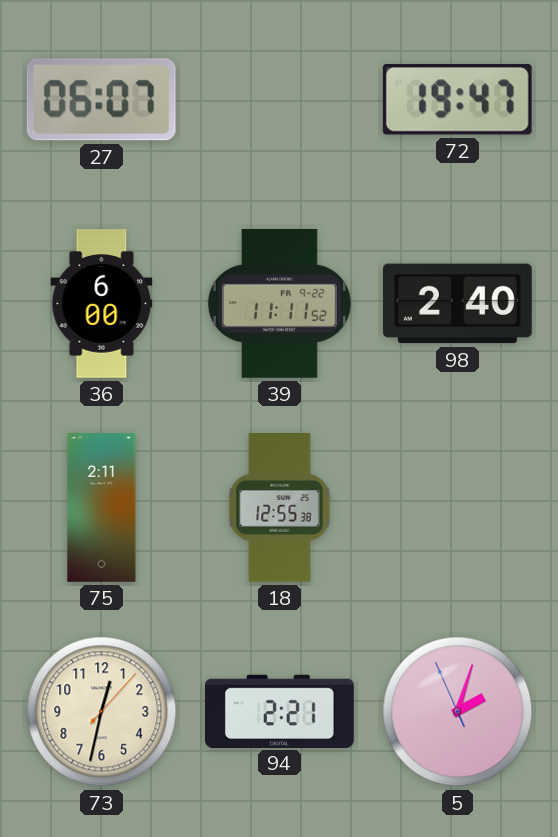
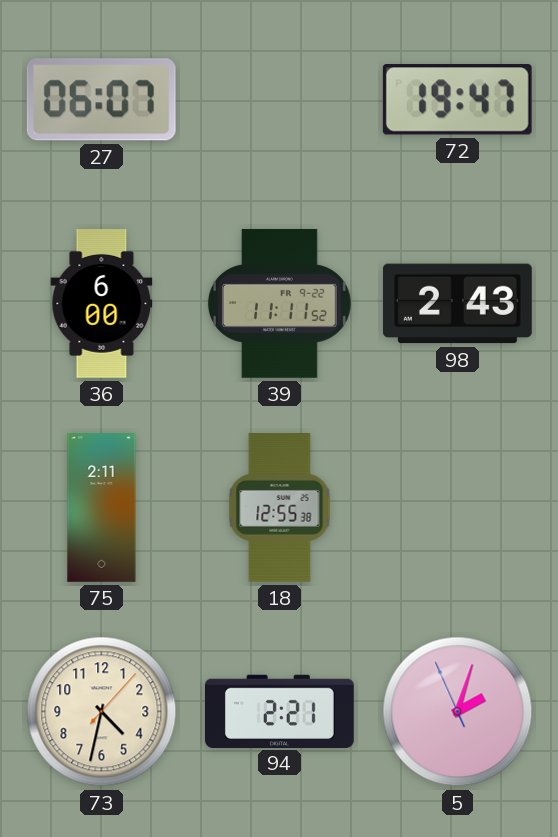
98: 2:40 -> 2:43 (457, 304)
73: 12:32 -> 4:32 (102, 712)
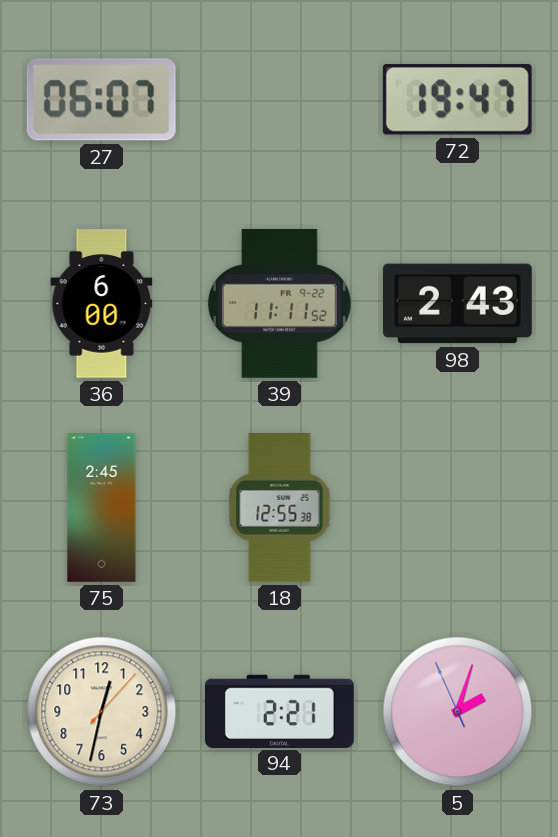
75: 2:11 -> 2:45 (102, 508)
73: 4:32 -> 12:32 (102, 712)
